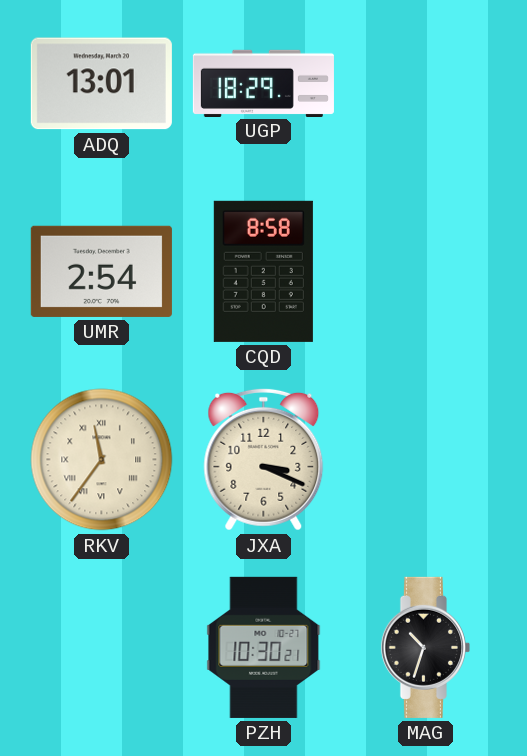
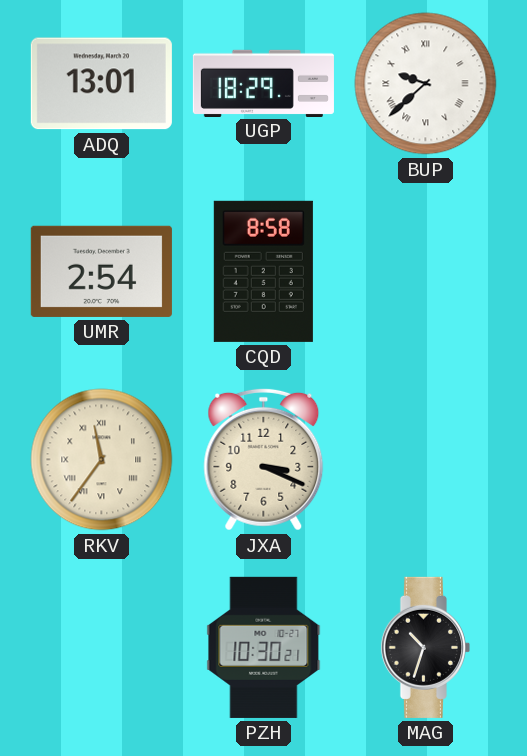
BUP: none -> 9:38 (426, 84)
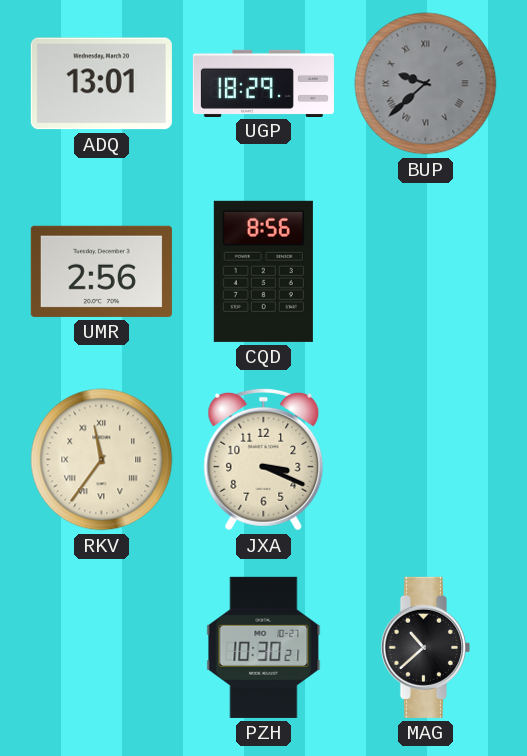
BUP dial: white -> grey (426, 84)
UMR: 2:54 -> 2:56 (101, 271)
CQD: 8:58 -> 8:56 (263, 271)
MAG: 10:33 -> 10:38 (425, 647)
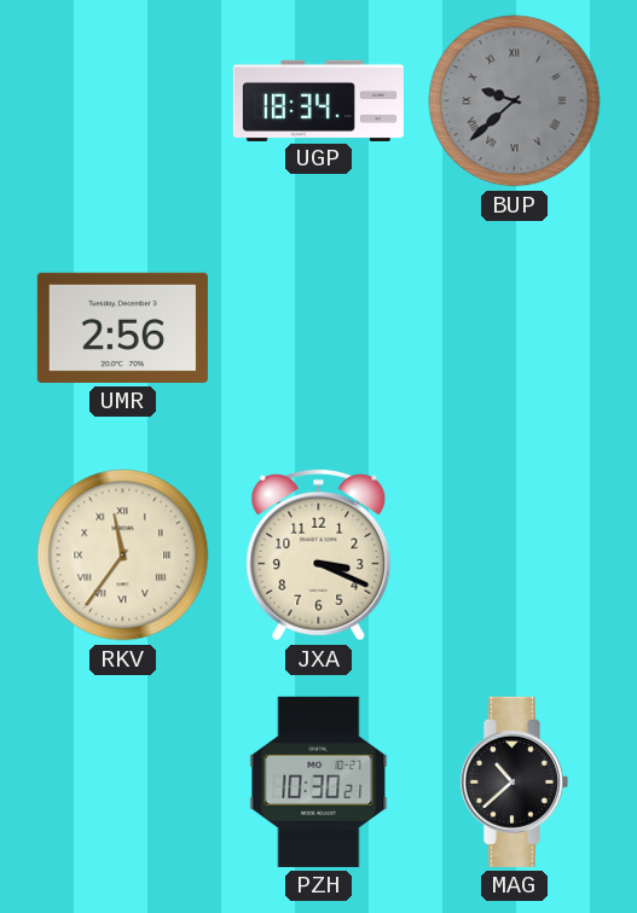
ADQ: 13:01 -> none (101, 84)
UGP: 18:29 -> 18:34 (318, 100)
CQD: 8:56 -> none (263, 271)
